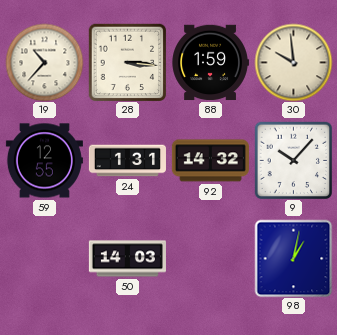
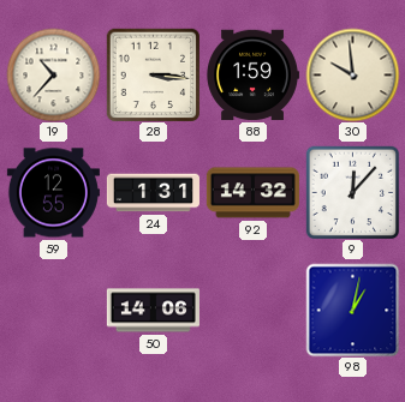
9: 10:07 -> 12:07 (352, 192)
50: 14:03 -> 14:06 (153, 311)
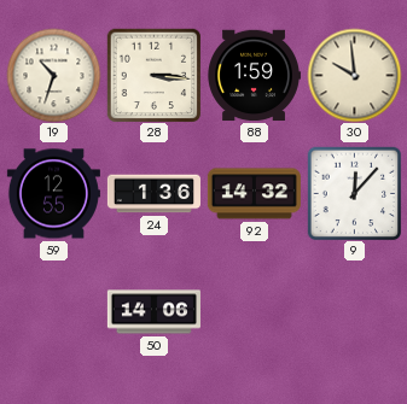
19: 10:37 -> 10:33 (53, 75)
24: 1:31 -> 1:36 (153, 194)
98: 1:02 -> none (352, 310)
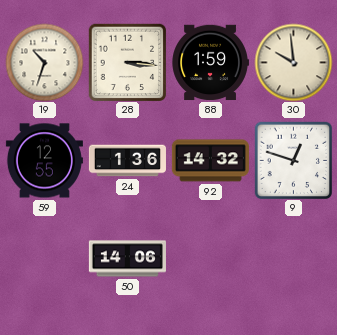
9: 12:07 -> 12:48 (293, 160)
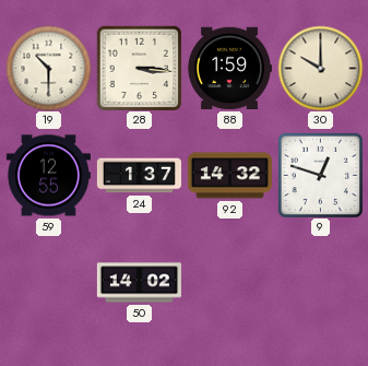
19: 10:33 -> 10:30 (48, 68)
30: 9:59 -> 10:00 (320, 68)
24: 1:36 -> 1:37 (139, 176)
50: 14:06 -> 14:02 (139, 283)
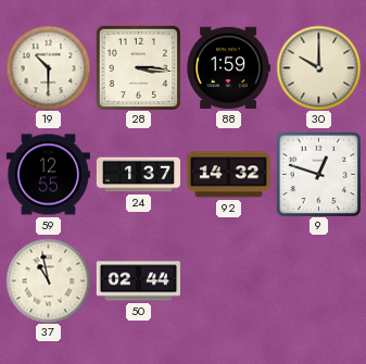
37: none -> 10:58 (48, 280)
50: 14:02 -> 02:44 (138, 281)
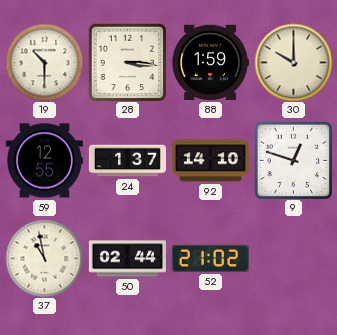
92: 14:32 -> 14:10 (210, 161)
52: none -> 21:02 (210, 258)
